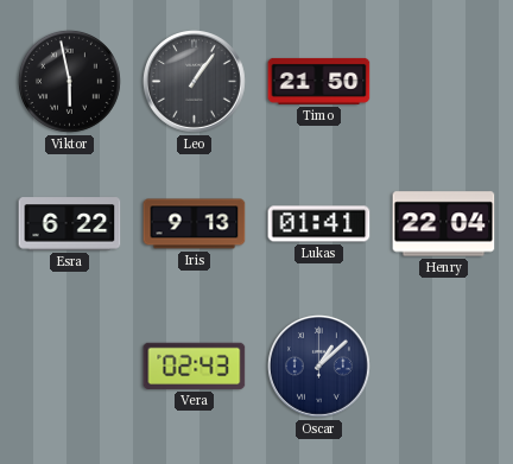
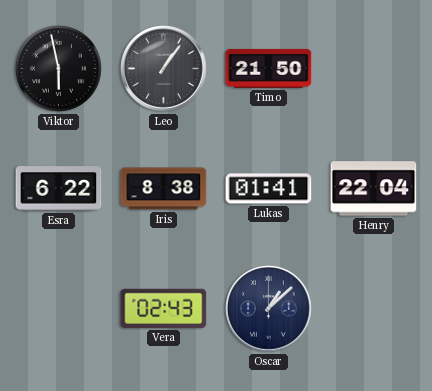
Iris: 9:13 -> 8:38 (164, 189)
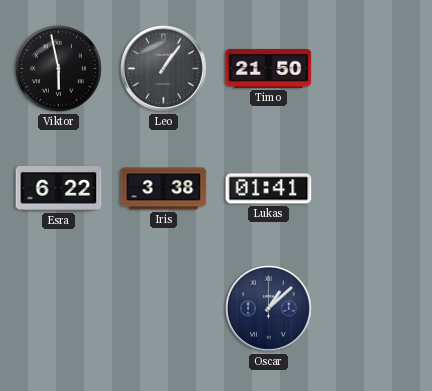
Iris: 8:38 -> 3:38 (164, 189)
Henry: 22:04 -> none (374, 189)
Vera: 02:43 -> none (164, 308)
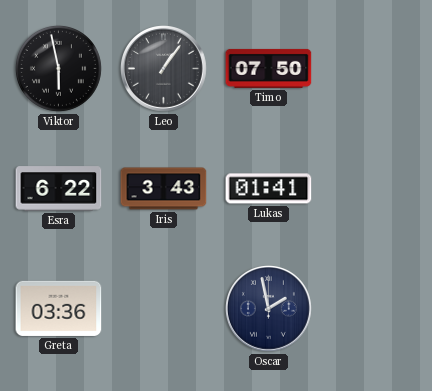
Timo: 21:50 -> 07:50 (269, 68)
Iris: 3:38 -> 3:43 (164, 189)
Greta: none -> 03:36 (59, 308)
Oscar: 1:08 -> 1:58 (269, 309)
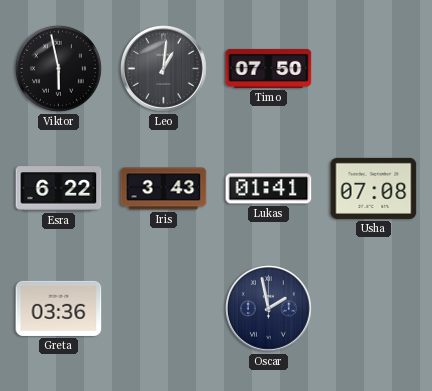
Leo: 1:06 -> 1:01 (164, 69)
Usha: none -> 07:08 (374, 188)
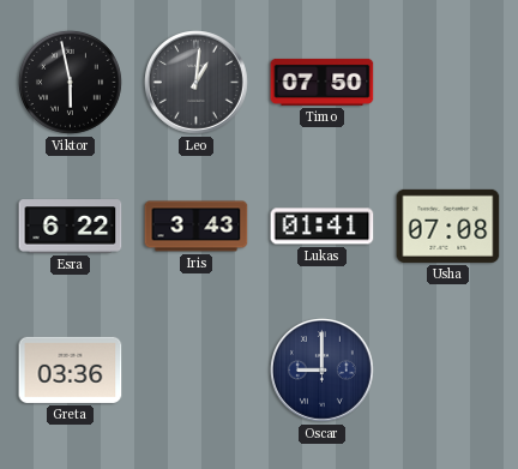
Oscar: 1:58 -> 9:00 (323, 371)
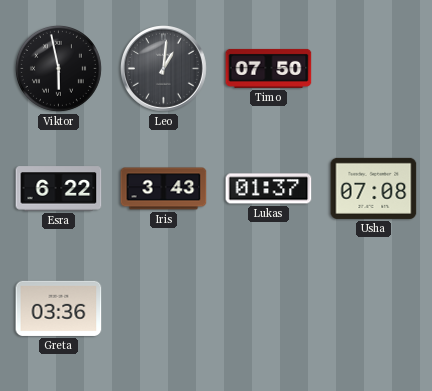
Lukas: 01:41 -> 01:37 (269, 189)
Oscar: 9:00 -> none (323, 371)
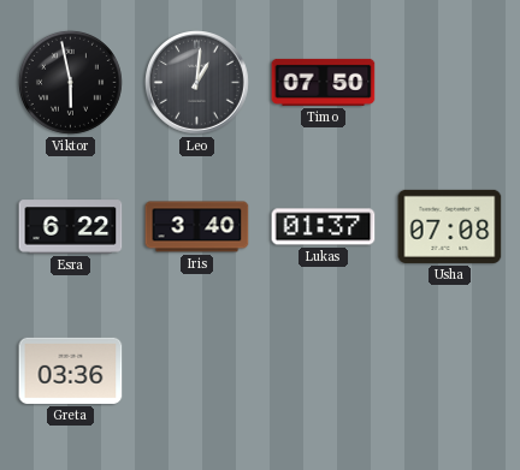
Iris: 3:43 -> 3:40 (197, 227)
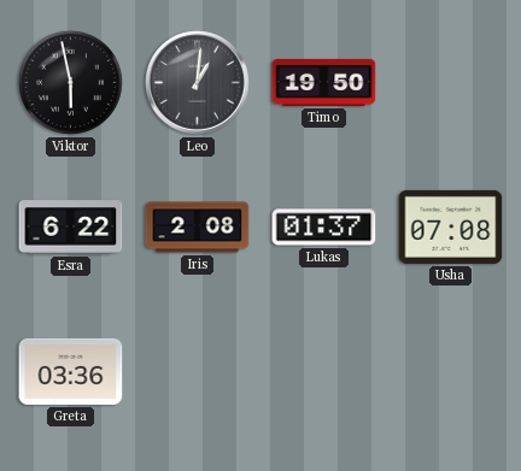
Timo: 07:50 -> 19:50 (324, 82)
Iris: 3:40 -> 2:08 (198, 228)
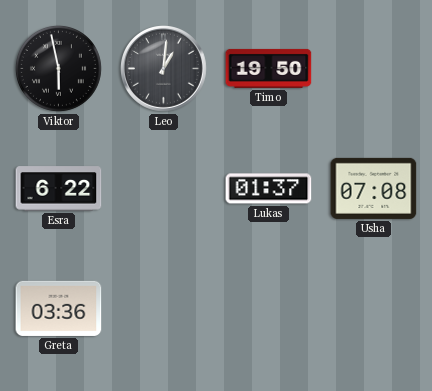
Iris: 2:08 -> none (198, 228)
